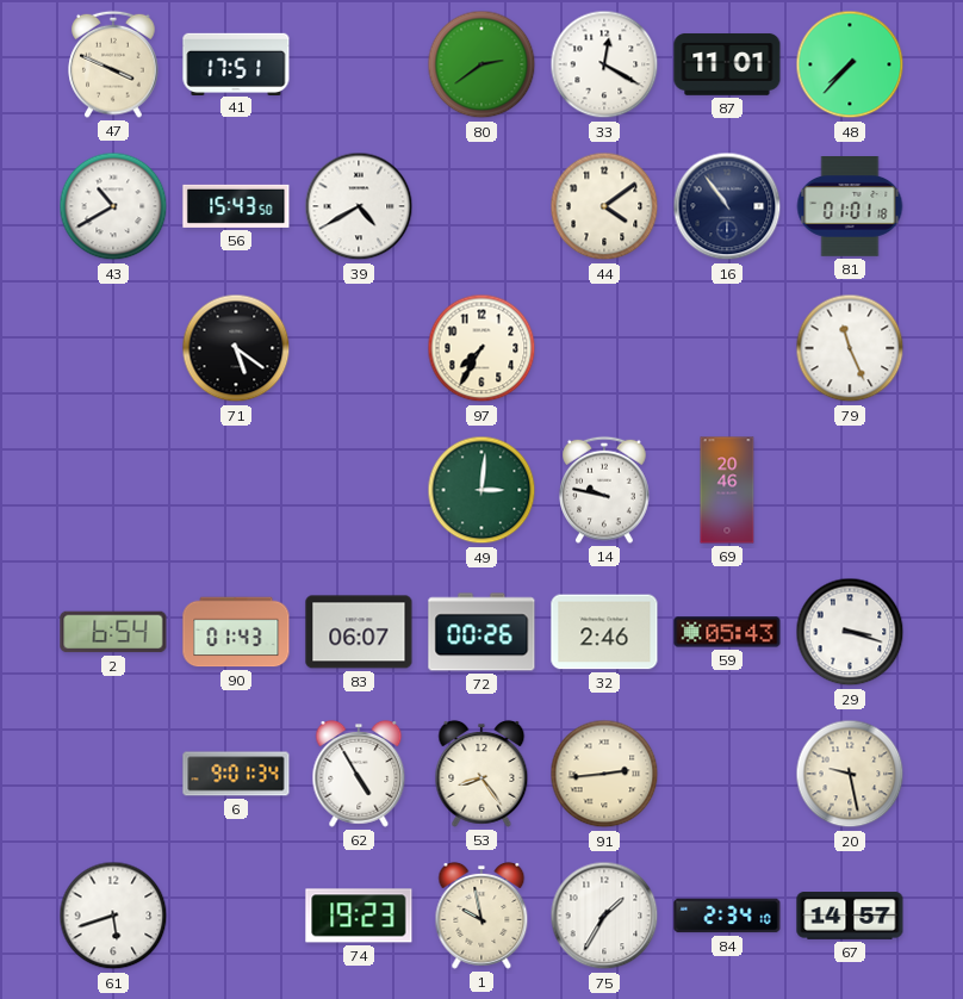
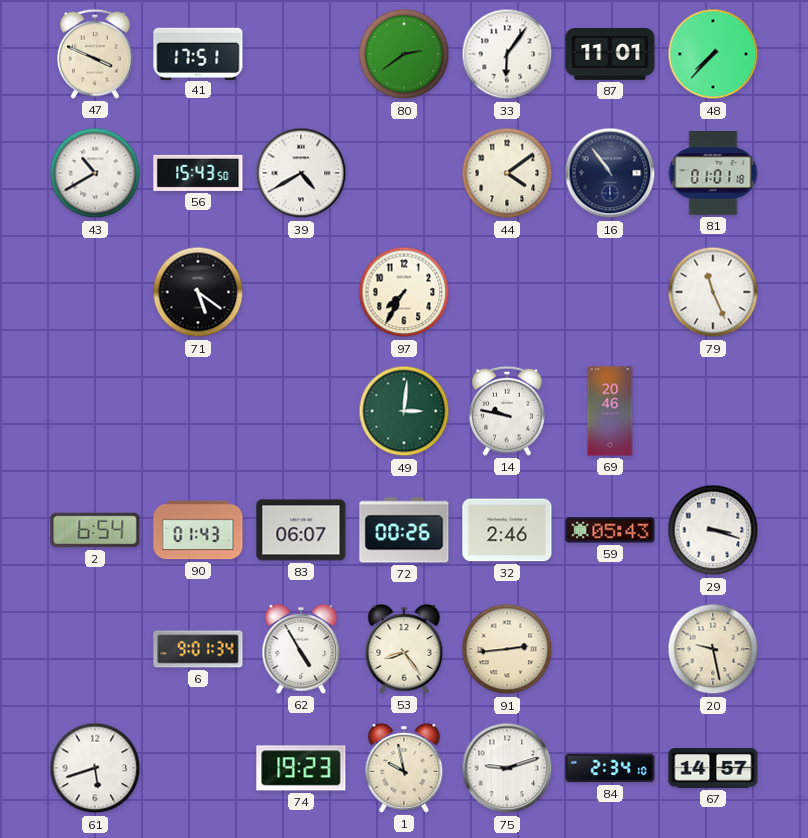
33: 12:20 -> 6:06 (507, 54)
75: 1:35 -> 9:12 (507, 768)
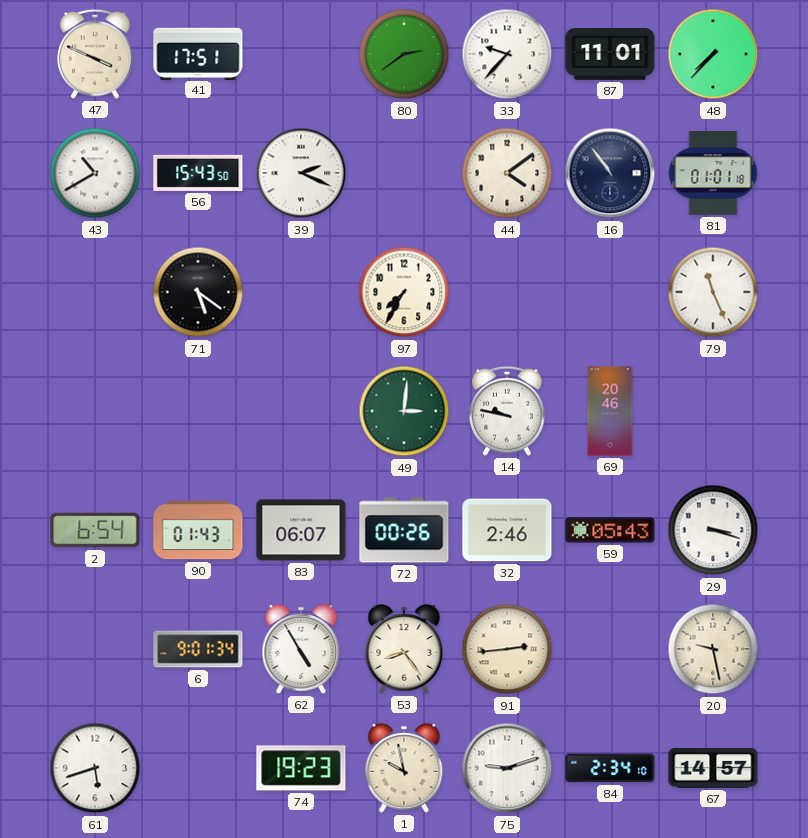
33: 6:06 -> 9:37 (507, 54)
39: 4:40 -> 2:19 (301, 173)
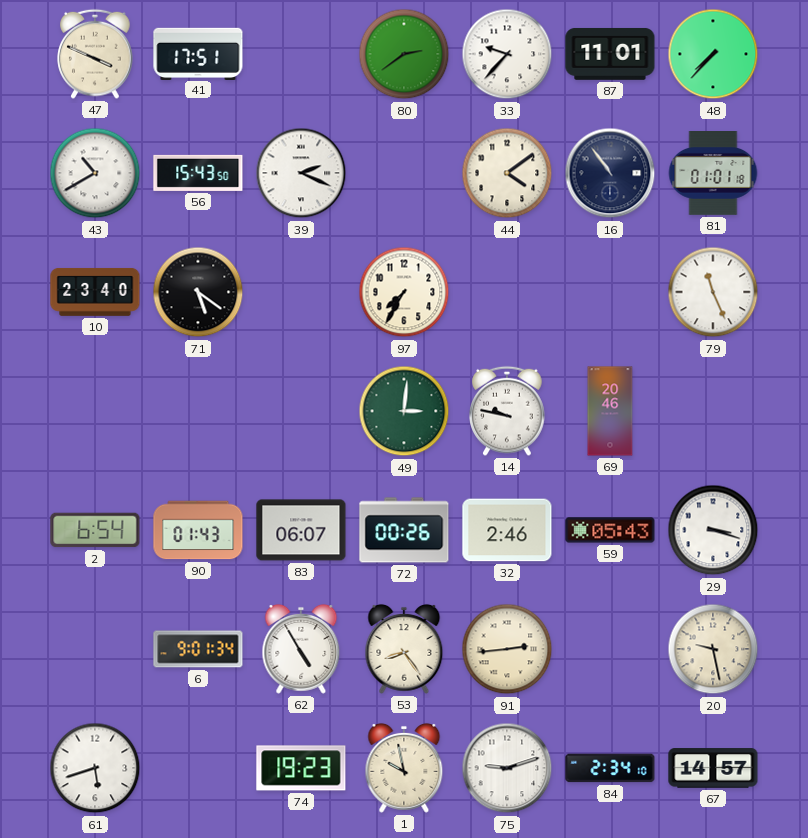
10: none -> 23:40 (95, 292)
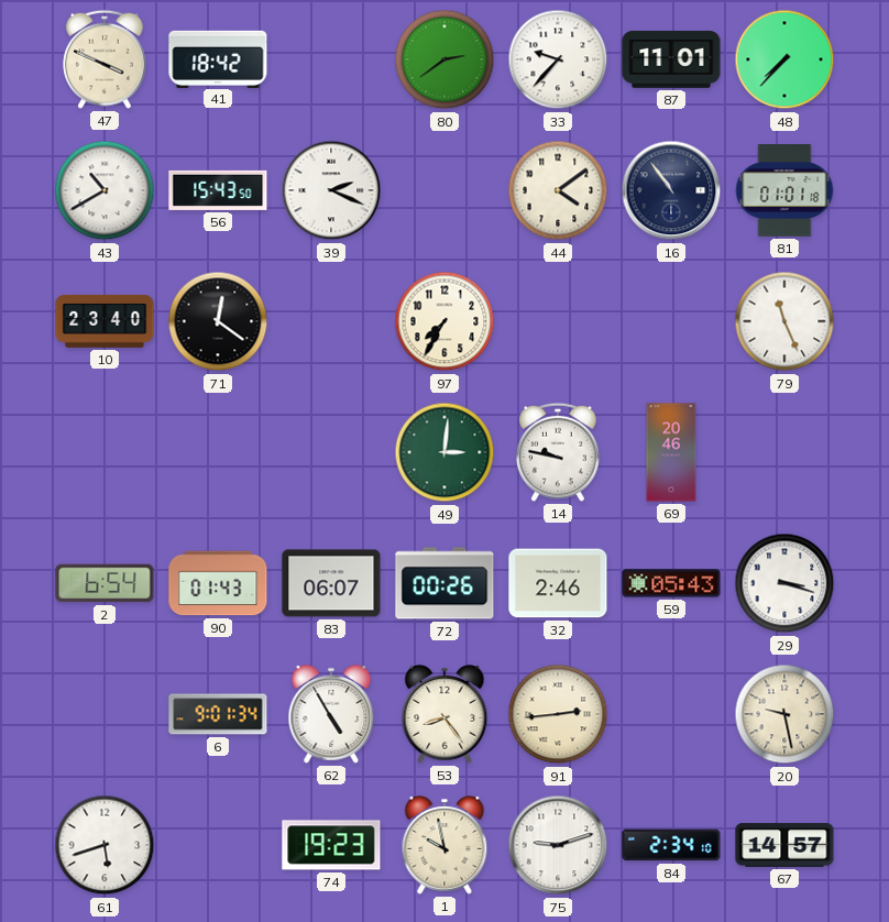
41: 17:51 -> 18:42 (218, 58)
71: 5:21 -> 12:21 (218, 321)
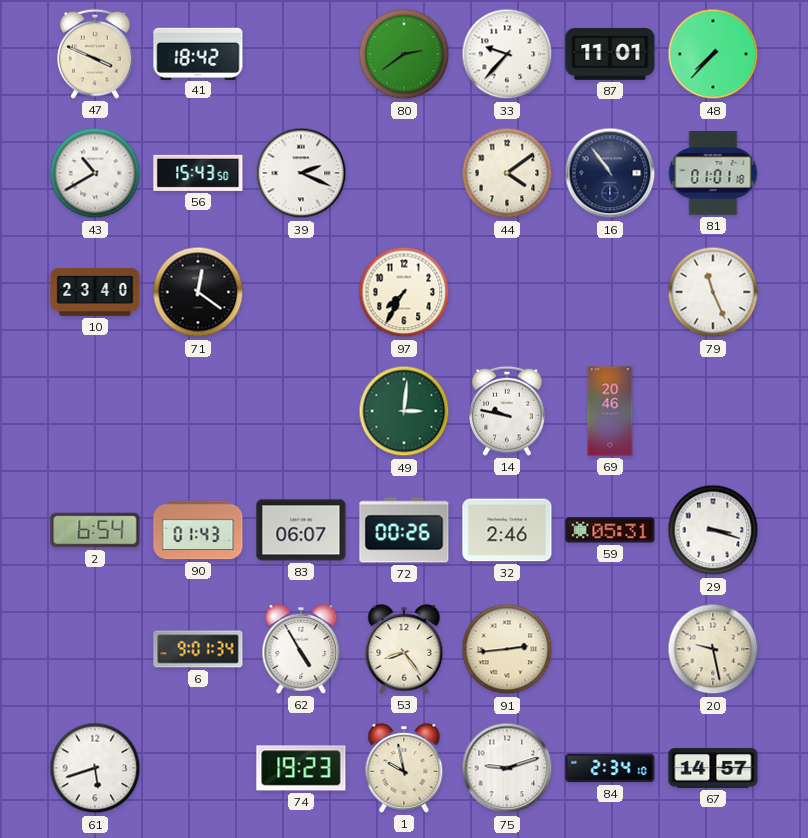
59: 05:43 -> 05:31 (610, 530)
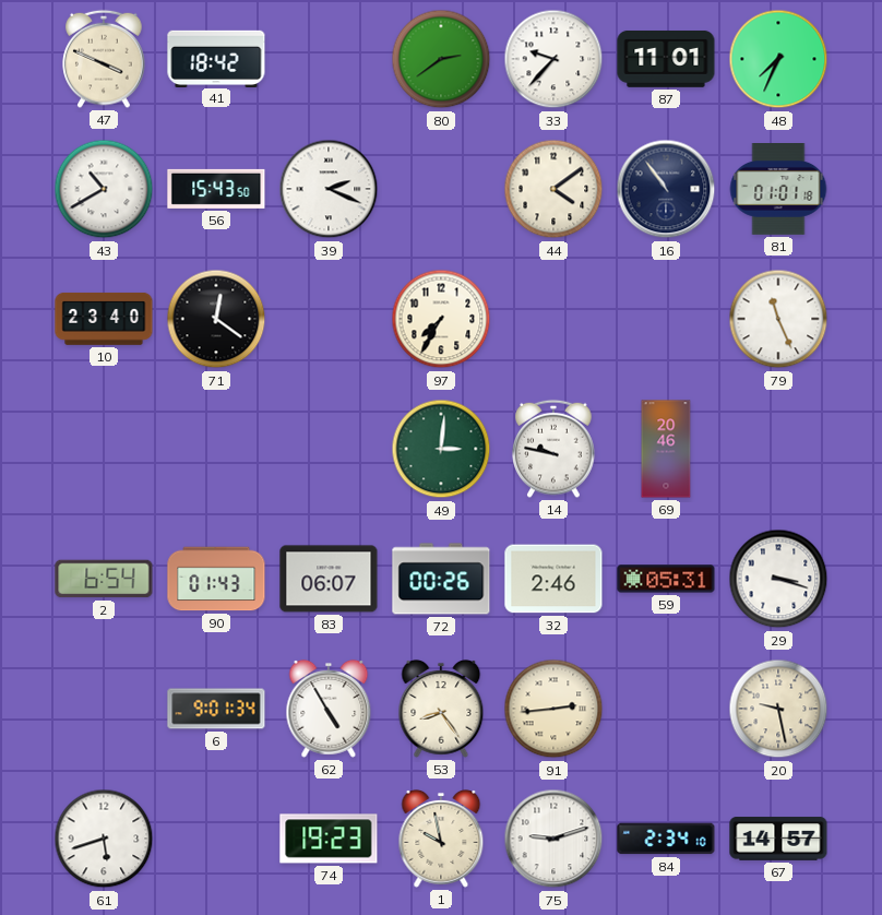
48: 7:37 -> 7:34 (778, 59)
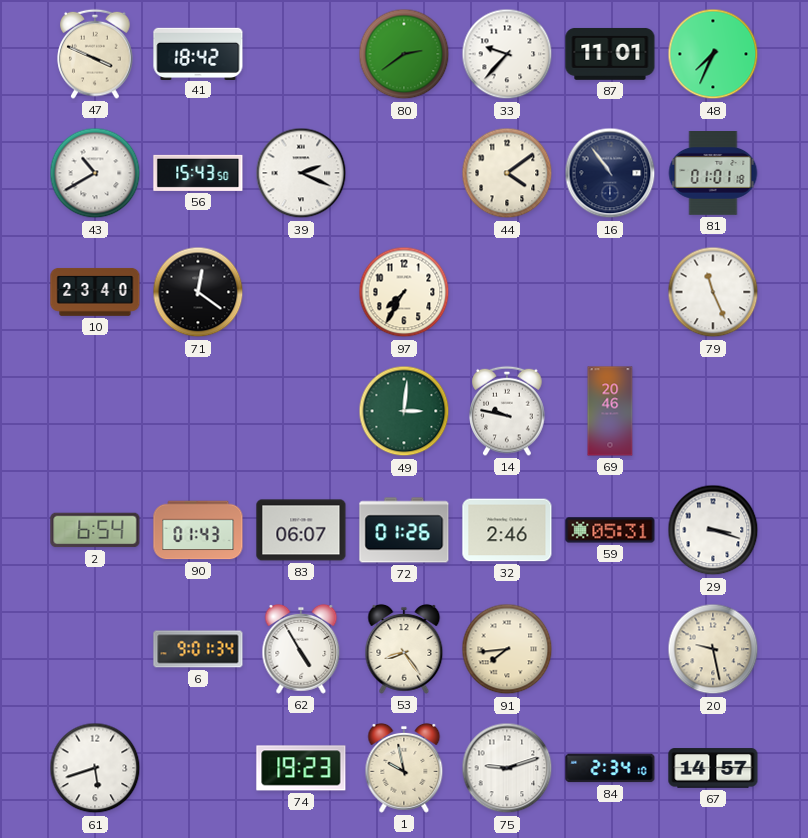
72: 00:26 -> 01:26 (404, 530)
91: 2:44 -> 7:44 (507, 649)
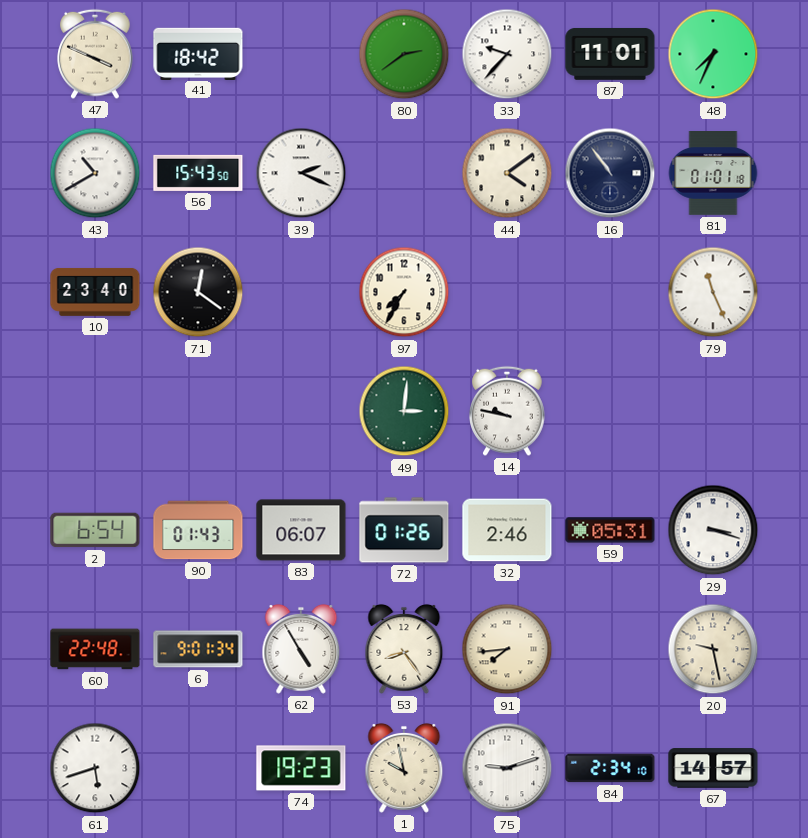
69: 20:46 -> none (610, 411)
60: none -> 22:48 (95, 649)
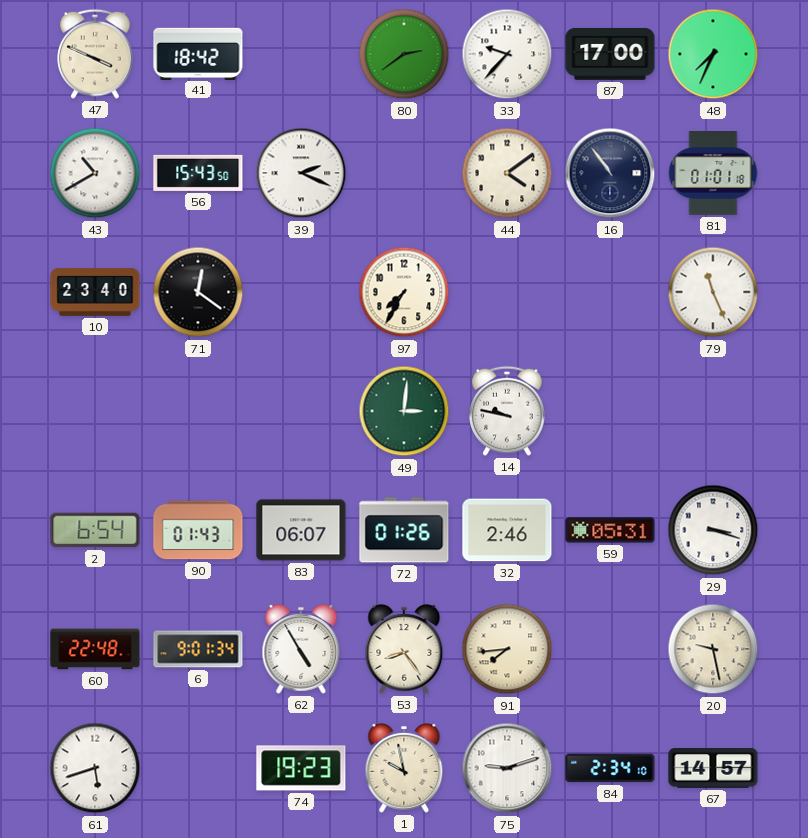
87: 11:01 -> 17:00 (610, 54)
